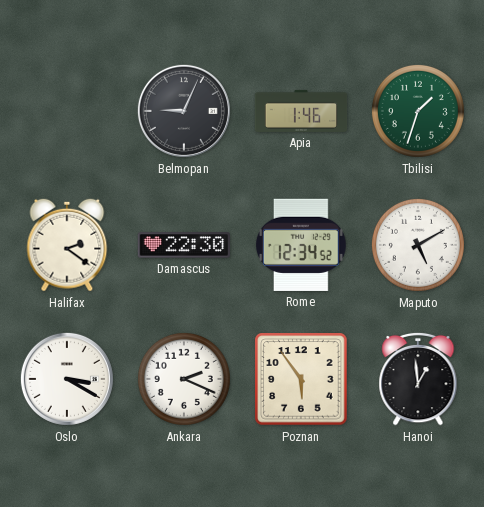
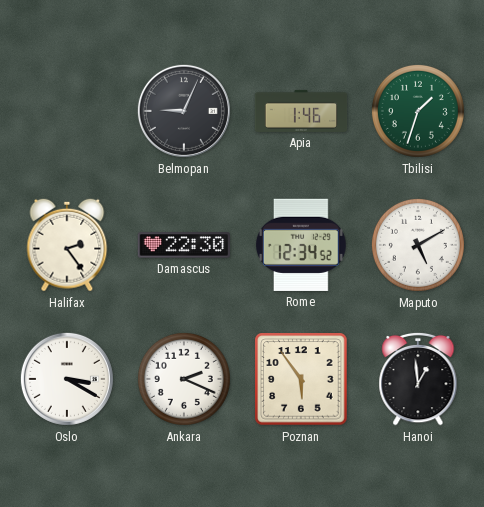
Halifax: 2:21 -> 2:24 (67, 245)
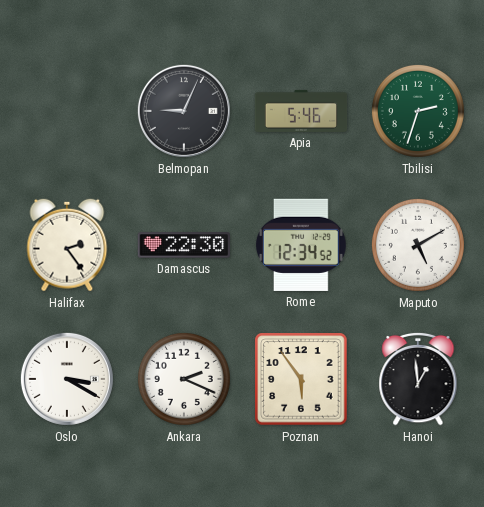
Apia: 1:46 -> 5:46 (301, 111)
Tbilisi: 1:33 -> 2:33 (418, 111)
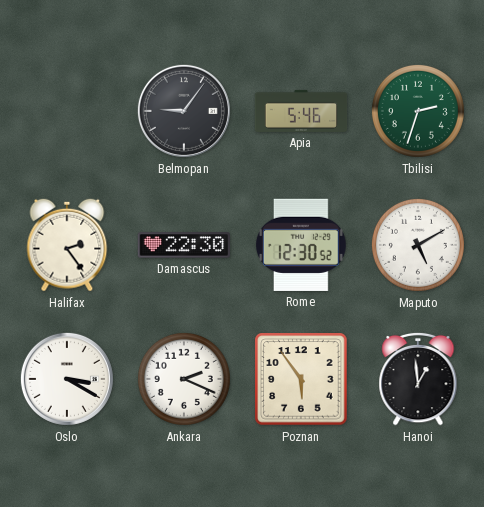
Belmopan: 9:04 -> 9:06 (184, 111)
Rome: 12:34 -> 12:30 (301, 245)
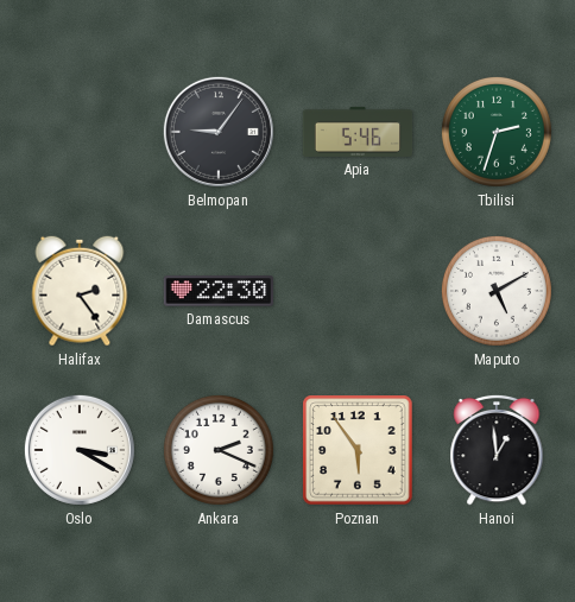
Rome: 12:30 -> none (301, 245)
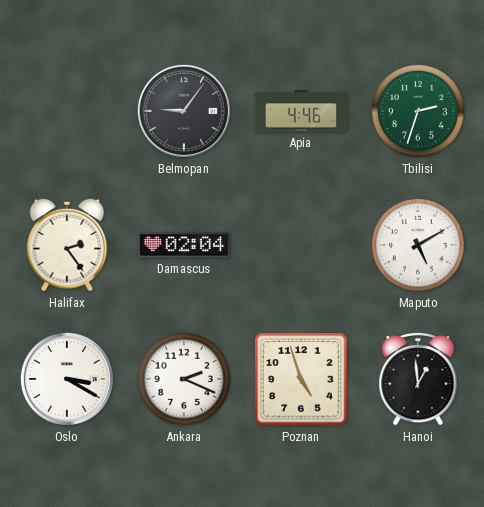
Apia: 5:46 -> 4:46 (301, 111)
Damascus: 22:30 -> 02:04 (183, 245)
Poznan: 5:54 -> 4:57 (301, 379)
